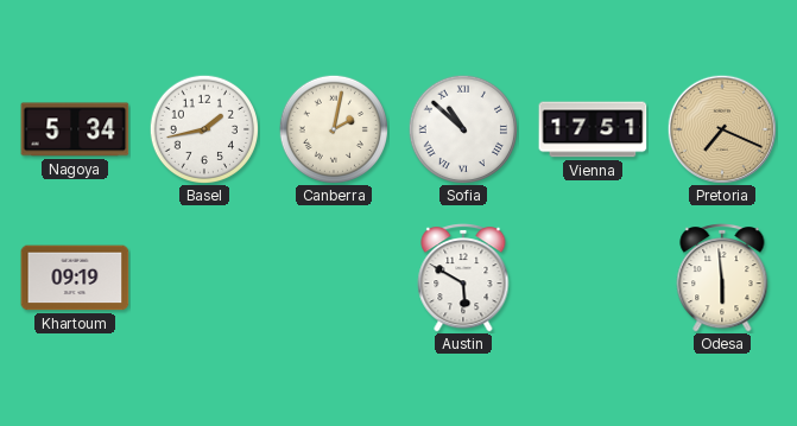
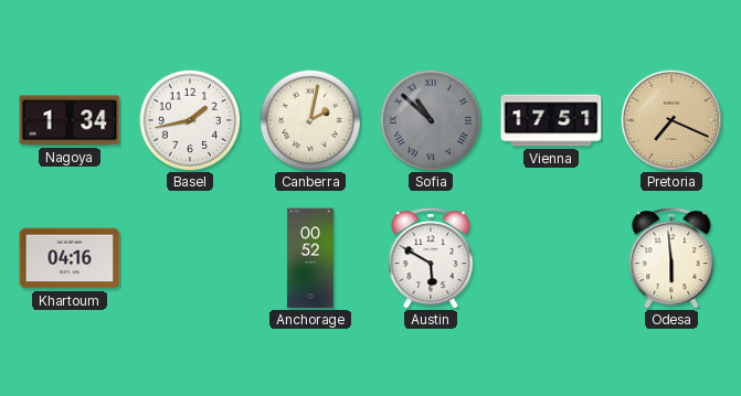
Nagoya: 5:34 -> 1:34 (70, 120)
Sofia dial: white -> grey (430, 119)
Khartoum: 09:19 -> 04:16 (70, 258)
Anchorage: none -> 00:52 (310, 258)
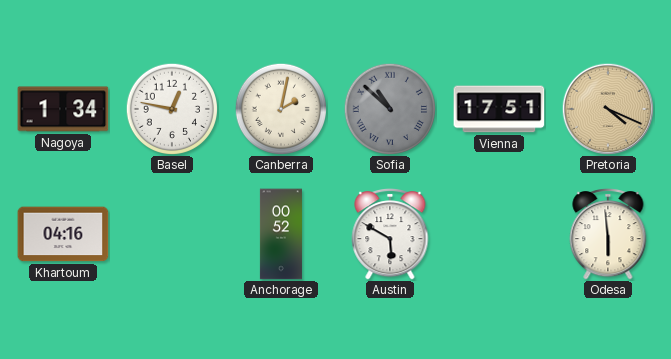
Basel: 1:43 -> 12:47 (171, 108)
Pretoria: 7:19 -> 4:19 (607, 108)
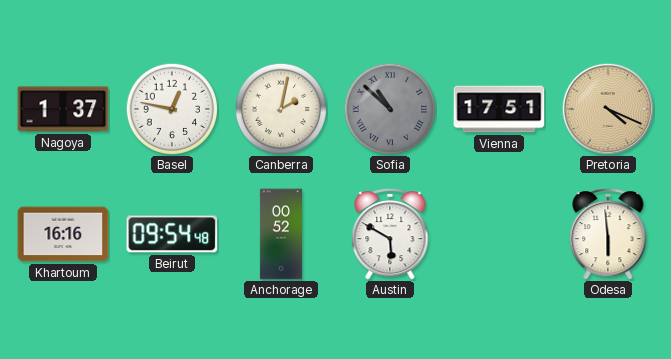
Nagoya: 1:34 -> 1:37 (63, 109)
Khartoum: 04:16 -> 16:16 (63, 234)
Beirut: none -> 09:54 (172, 234)
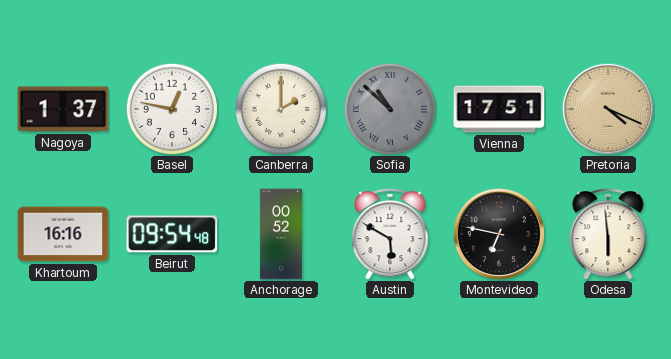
Canberra: 2:02 -> 2:00 (280, 108)
Montevideo: none -> 6:47 (498, 233)
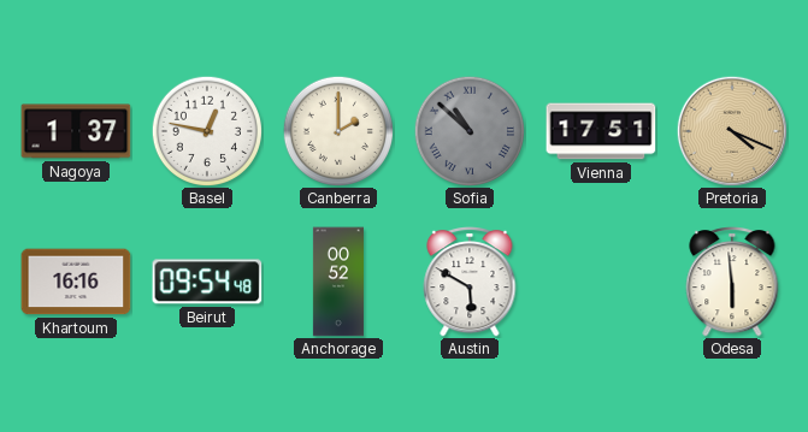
Montevideo: 6:47 -> none (498, 233)
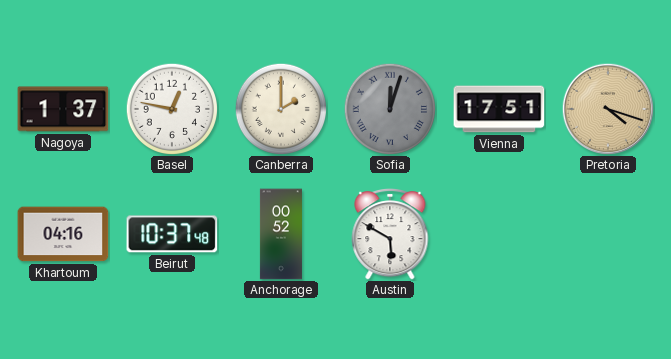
Sofia: 10:52 -> 12:03 (389, 108)
Pretoria: 4:19 -> 4:18 (607, 108)
Khartoum: 16:16 -> 04:16 (63, 234)
Beirut: 09:54 -> 10:37 (172, 234)
Odesa: 5:59 -> none (732, 283)
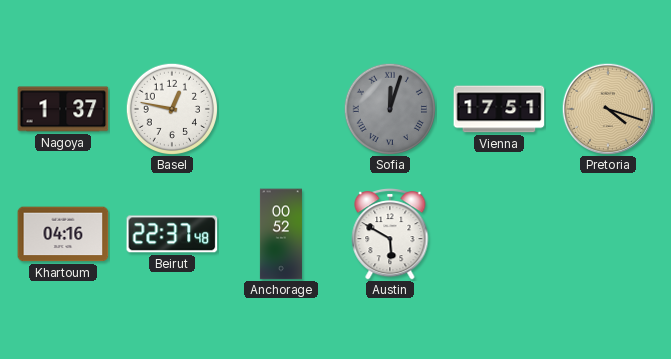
Canberra: 2:00 -> none (280, 108)
Beirut: 10:37 -> 22:37 (172, 234)
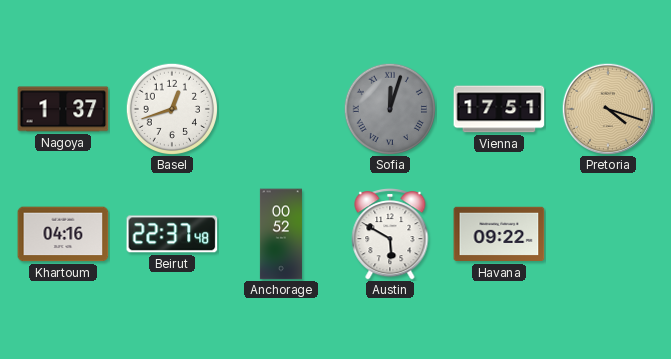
Basel: 12:47 -> 12:42 (171, 108)
Havana: none -> 09:22 (499, 234)
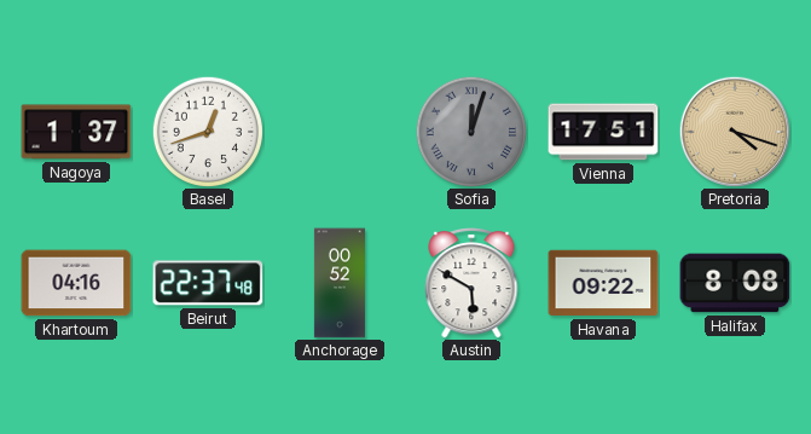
Halifax: none -> 8:08 (735, 283)
